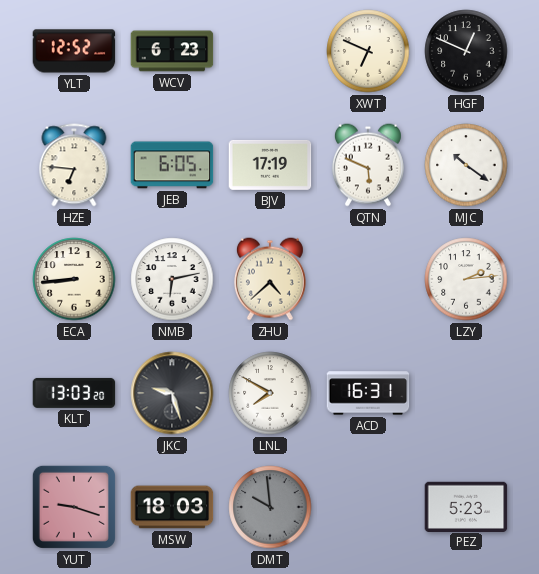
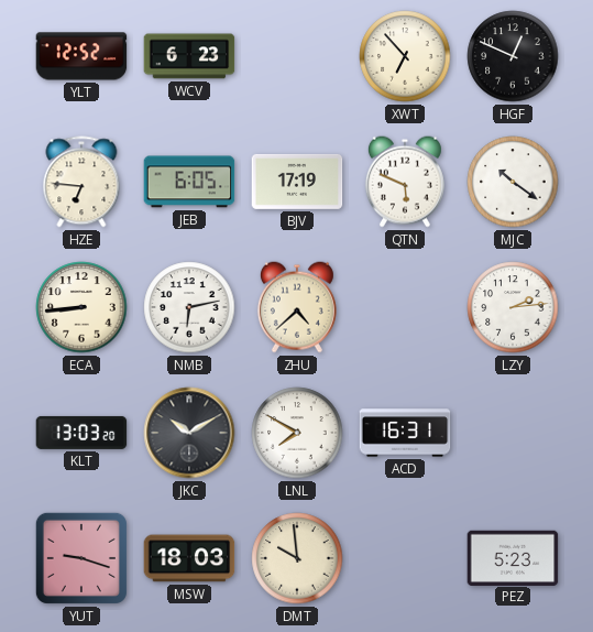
XWT: 6:49 -> 6:53 (405, 56)
JKC: 9:27 -> 10:10 (189, 433)
DMT dial: grey -> cream (297, 558)
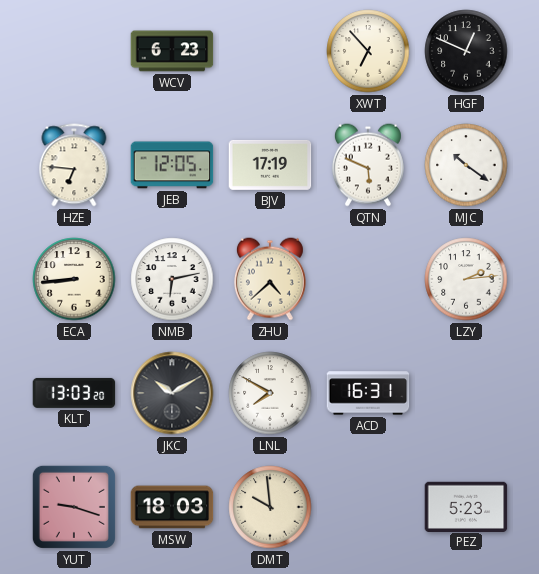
YLT: 12:52 -> none (81, 56)
JEB: 6:05 -> 12:05 (172, 165)
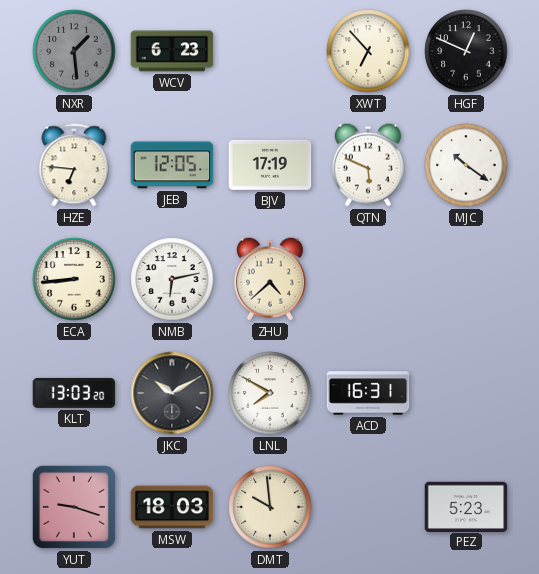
NXR: none -> 1:29 (74, 51)
LZY: 2:14 -> none (466, 279)
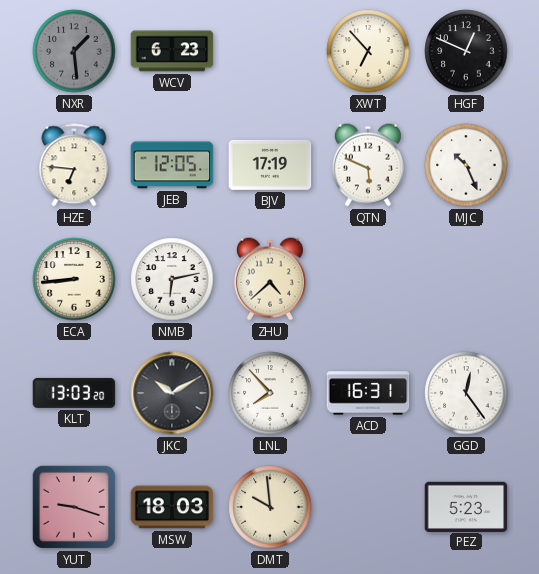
MJC: 10:21 -> 10:26 (466, 165)
LNL: 7:50 -> 7:53 (270, 393)
GGD: none -> 12:24 (466, 393)
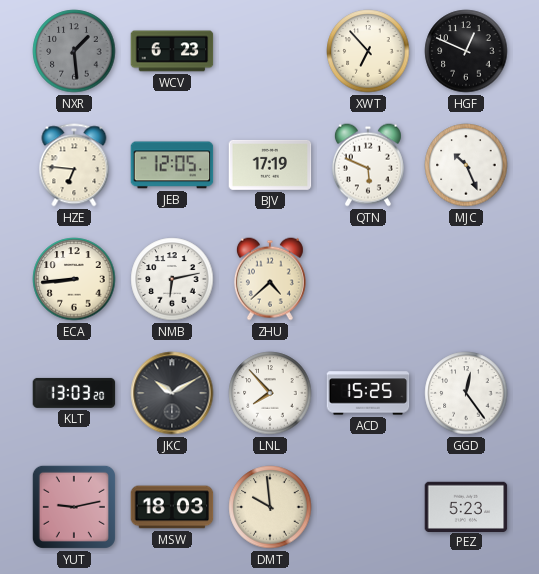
ACD: 16:31 -> 15:25 (368, 393)
YUT: 9:18 -> 9:13 (74, 507)
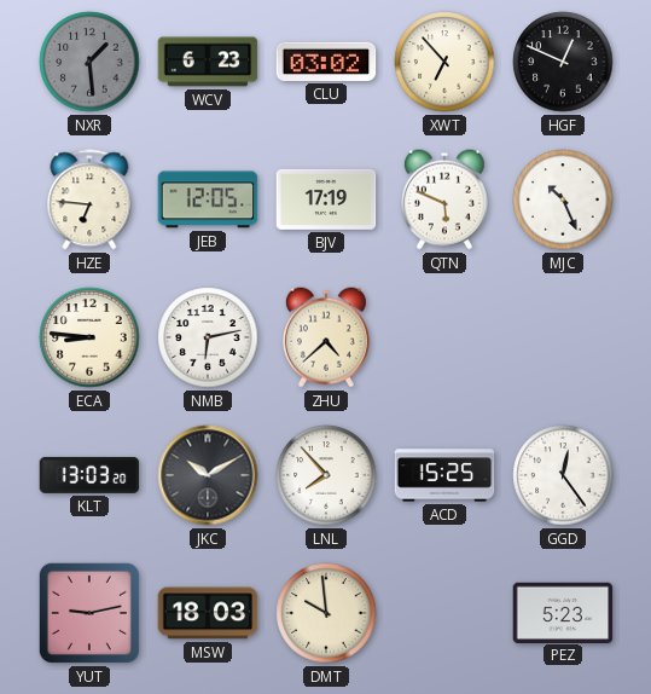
CLU: none -> 03:02 (326, 62)
ECA: 8:44 -> 8:46 (89, 337)
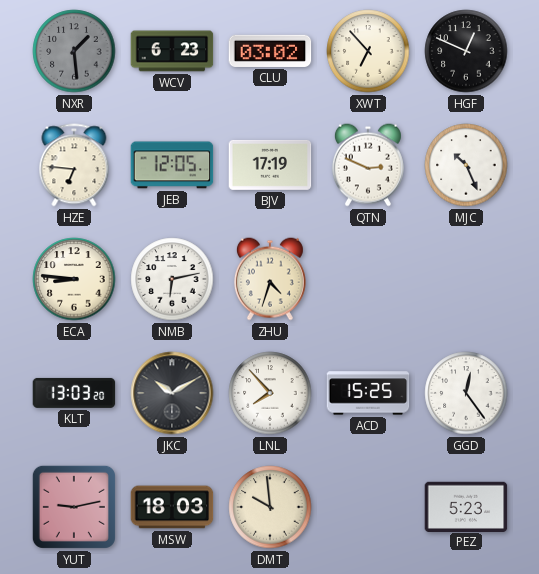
QTN: 5:49 -> 2:49 (368, 165)
ZHU: 4:38 -> 4:33 (270, 279)
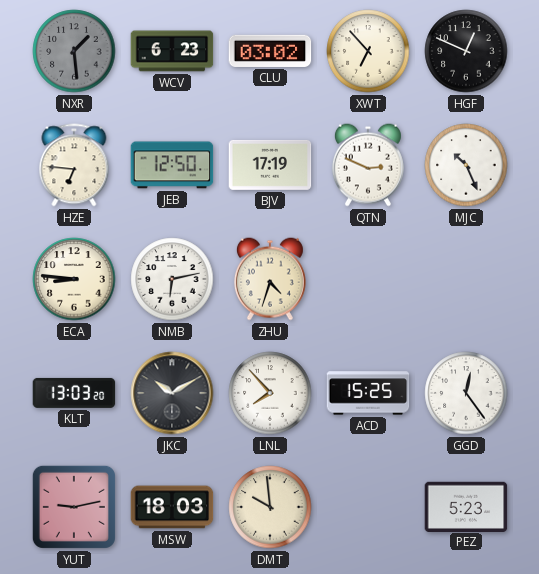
JEB: 12:05 -> 12:50 (172, 165)
